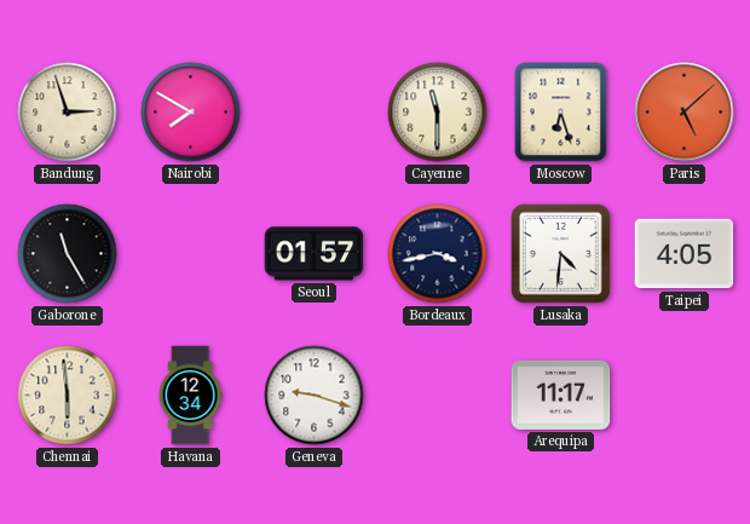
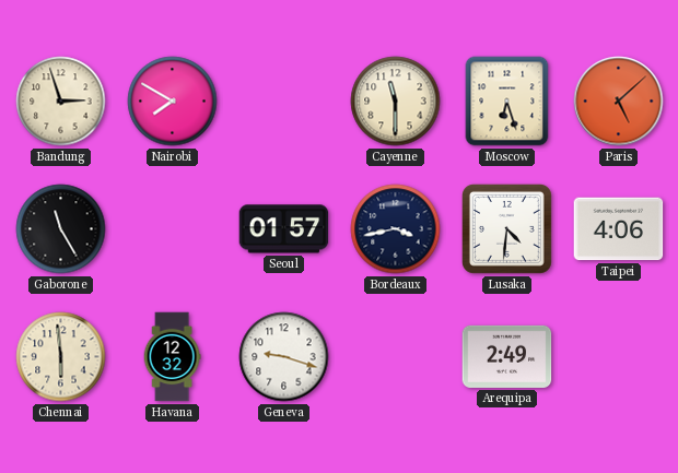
Taipei: 4:05 -> 4:06 (619, 229)
Havana: 12:34 -> 12:32 (172, 357)
Arequipa: 11:17 -> 2:49 (507, 356)
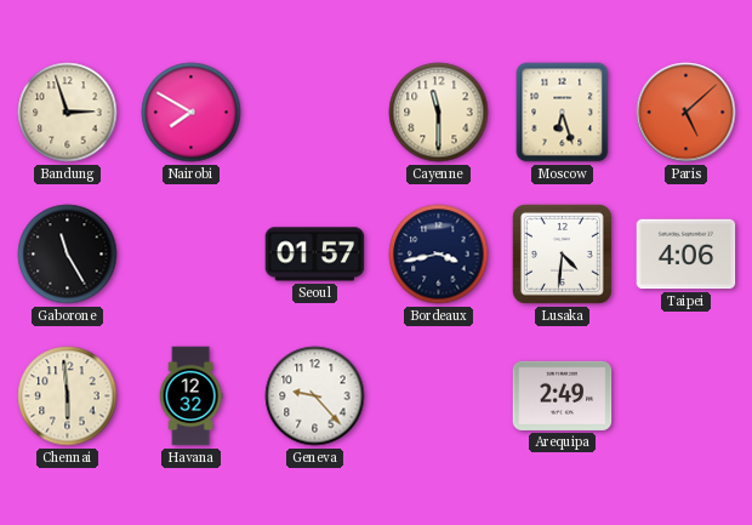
Geneva: 9:18 -> 9:23 (315, 396)
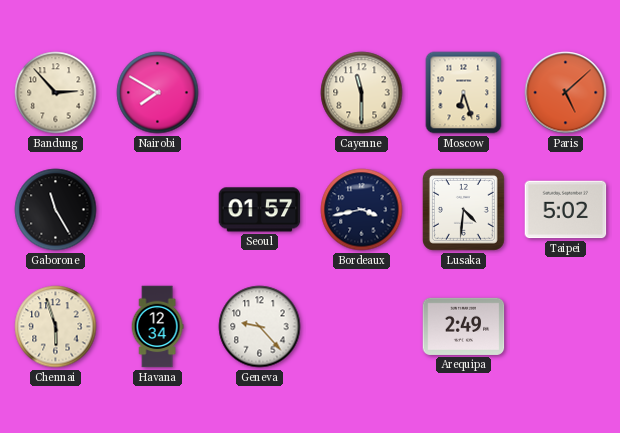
Bandung: 2:57 -> 2:53 (56, 93)
Taipei: 4:06 -> 5:02 (566, 210)
Chennai: 5:59 -> 5:57 (56, 327)
Havana: 12:32 -> 12:34 (157, 327)
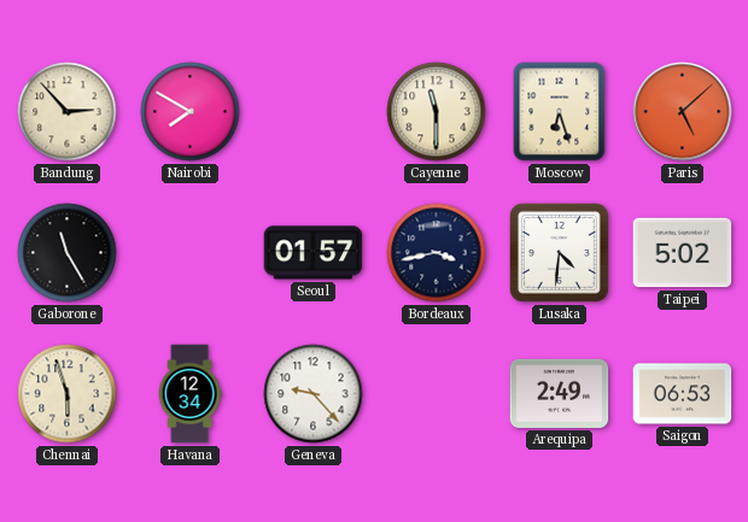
Saigon: none -> 06:53 (683, 394)
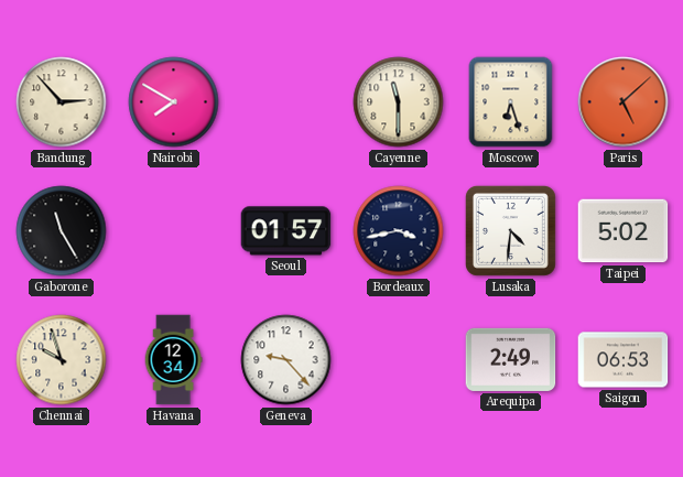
Chennai: 5:57 -> 9:57 (62, 360)
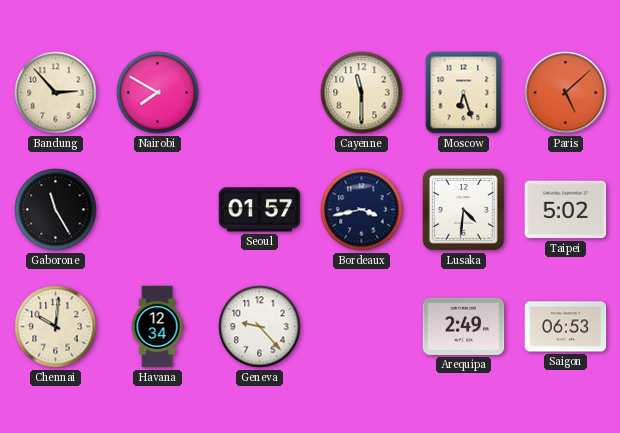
Chennai: 9:57 -> 10:01 (56, 327)
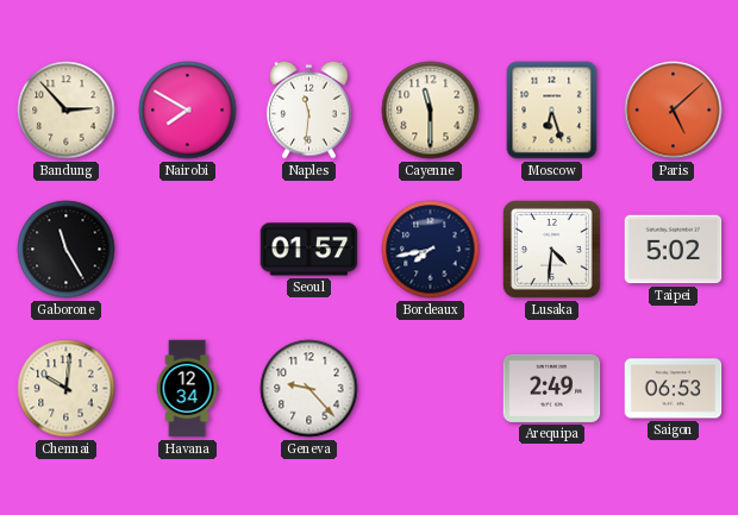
Naples: none -> 11:31 (309, 109)
Bordeaux: 3:43 -> 7:43 (431, 250)
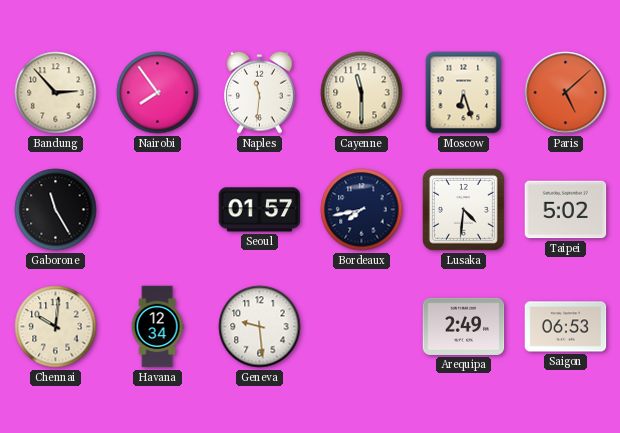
Nairobi: 7:50 -> 7:54 (158, 93)
Geneva: 9:23 -> 9:29 (260, 327)
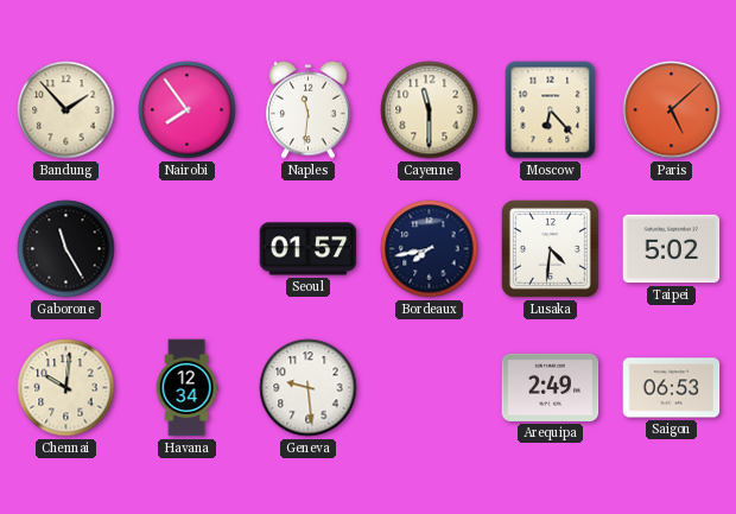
Bandung: 2:53 -> 1:53 (66, 110)
Moscow: 6:27 -> 6:23 (551, 110)
